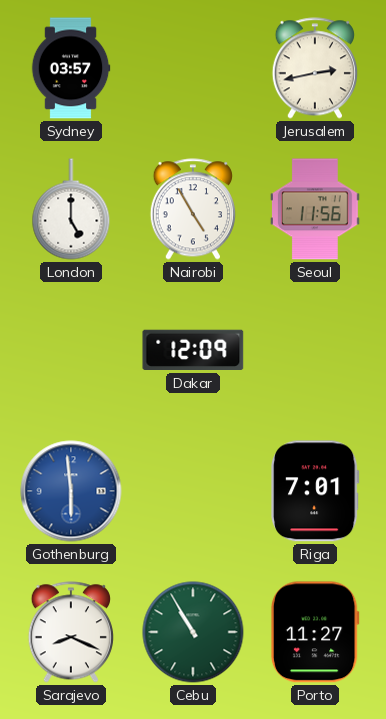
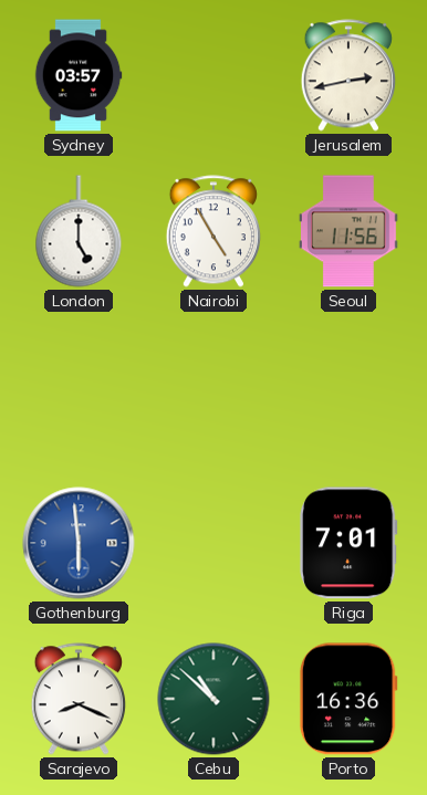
Dakar: 12:09 -> none (193, 350)
Cebu: 10:55 -> 10:52 (213, 699)
Porto: 11:27 -> 16:36 (348, 699)
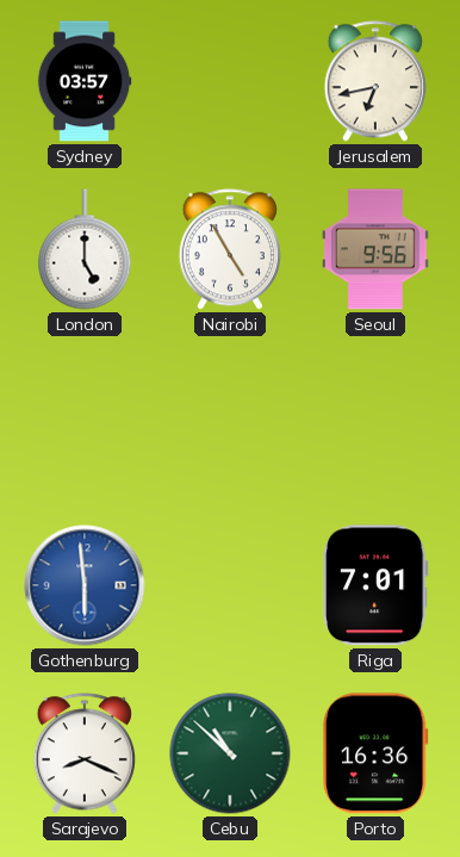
Jerusalem: 2:43 -> 6:43 (375, 81)
Seoul: 11:56 -> 9:56 (375, 249)
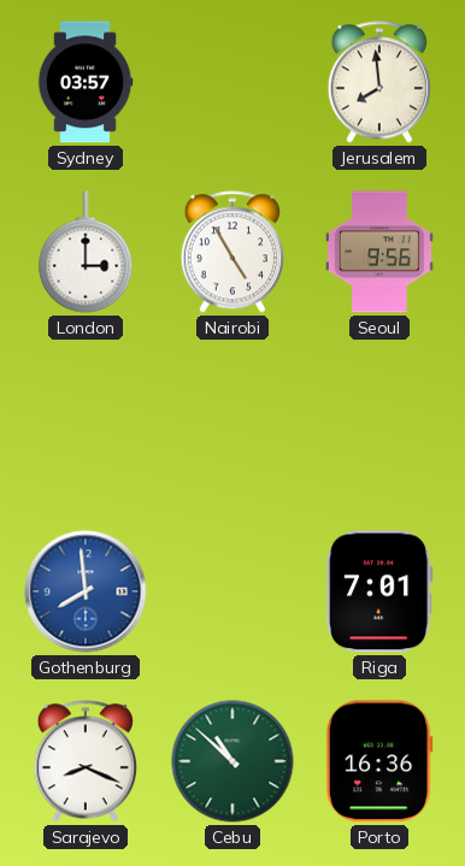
Jerusalem: 6:43 -> 7:59 (379, 82)
London: 5:00 -> 3:00 (86, 252)
Gothenburg: 5:59 -> 7:59 (86, 591)
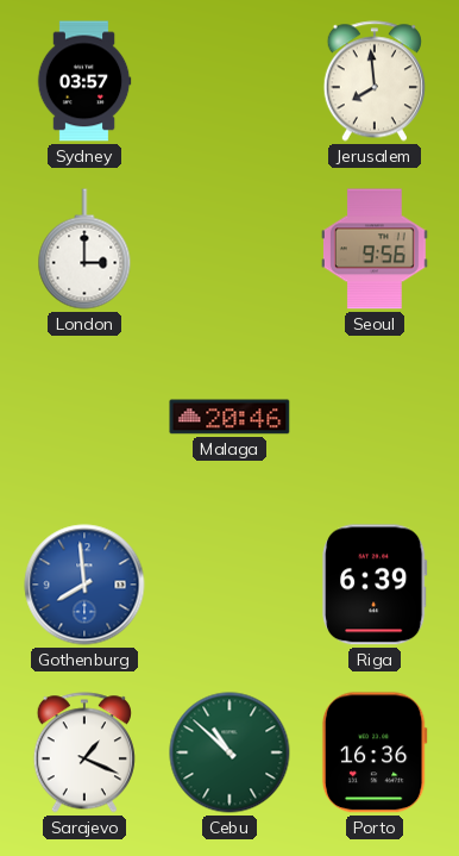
Nairobi: 4:55 -> none (232, 252)
Malaga: none -> 20:46 (229, 417)
Riga: 7:01 -> 6:39 (376, 585)
Sarajevo: 8:19 -> 1:19 (84, 752)
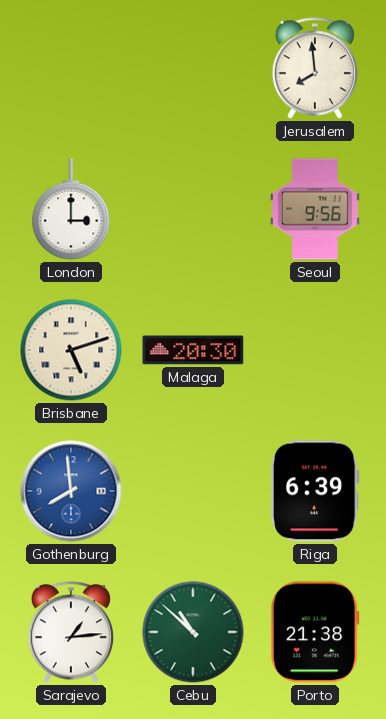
Sydney: 03:57 -> none (84, 81)
Brisbane: none -> 5:12 (71, 350)
Malaga: 20:46 -> 20:30 (193, 350)
Sarajevo: 1:19 -> 1:14 (71, 632)
Porto: 16:36 -> 21:38 (315, 632)
